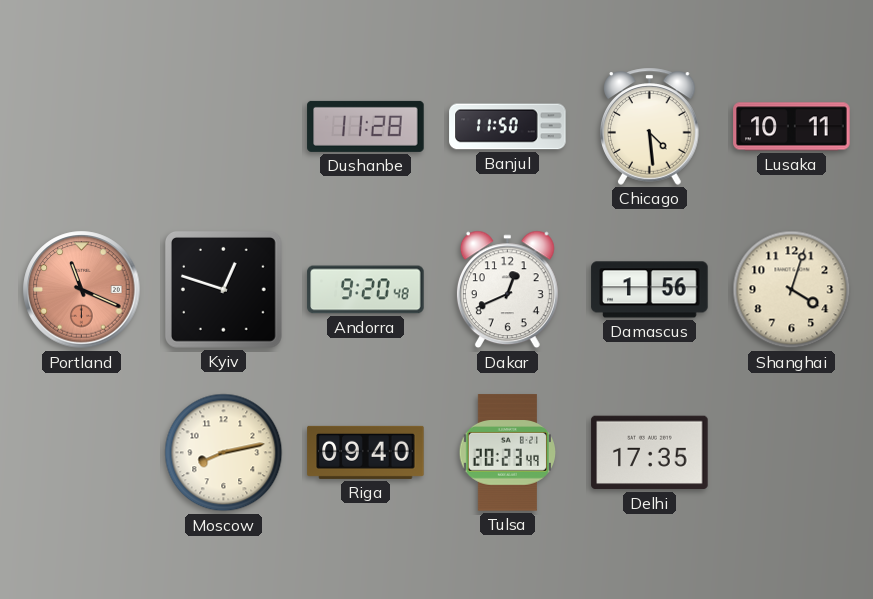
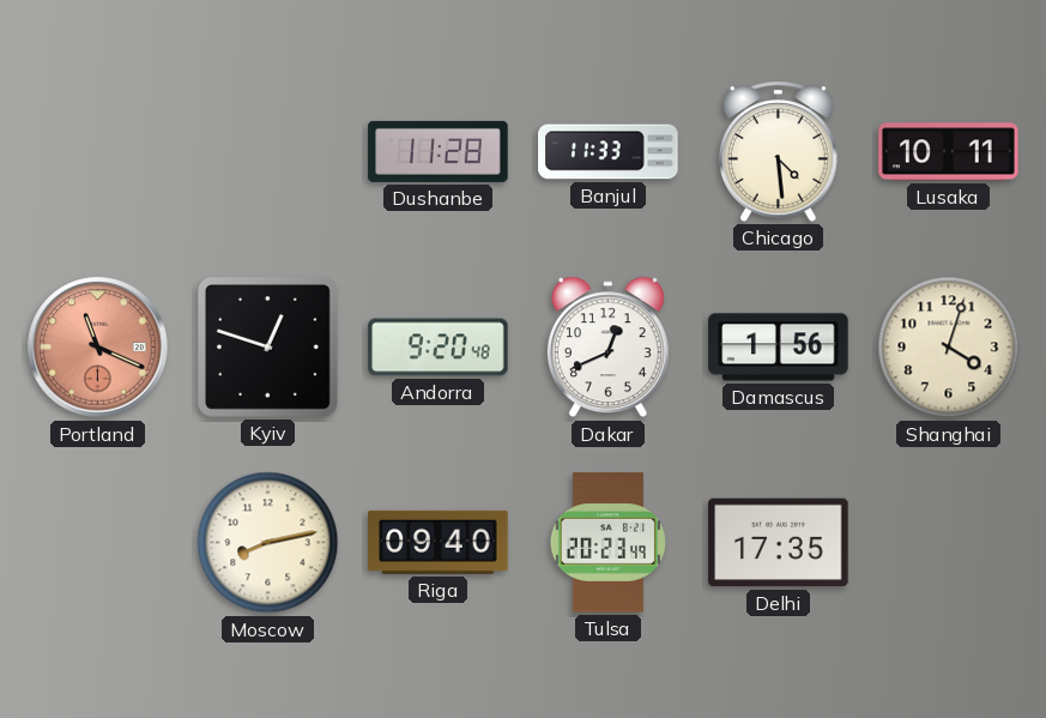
Banjul: 11:50 -> 11:33 (609, 152)
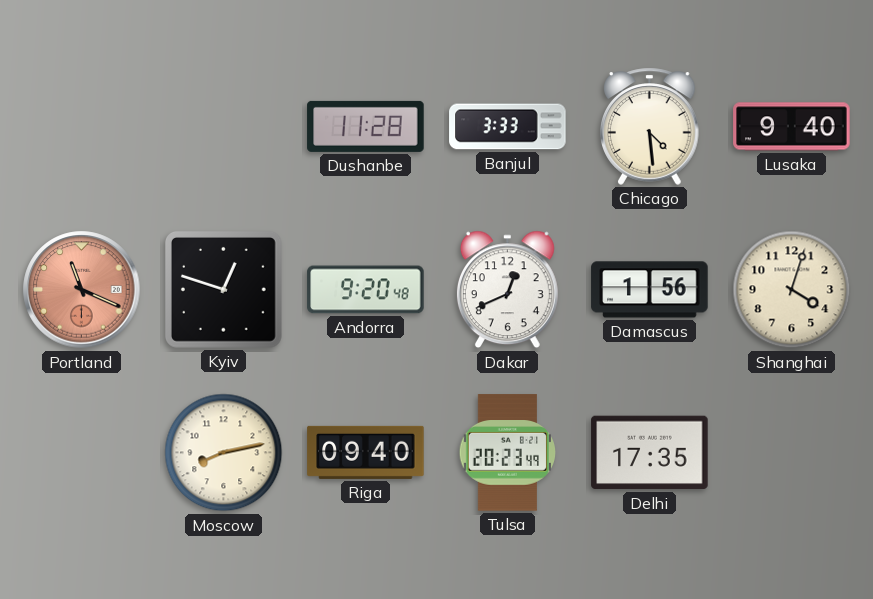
Banjul: 11:33 -> 3:33 (508, 127)
Lusaka: 10:11 -> 9:40 (792, 127)
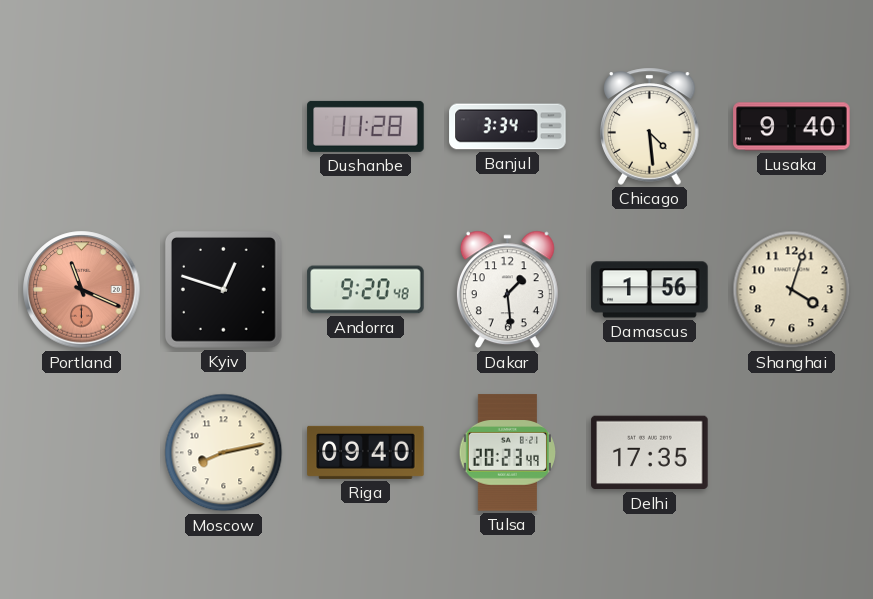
Banjul: 3:33 -> 3:34 (508, 127)
Dakar: 12:41 -> 1:29 (507, 290)
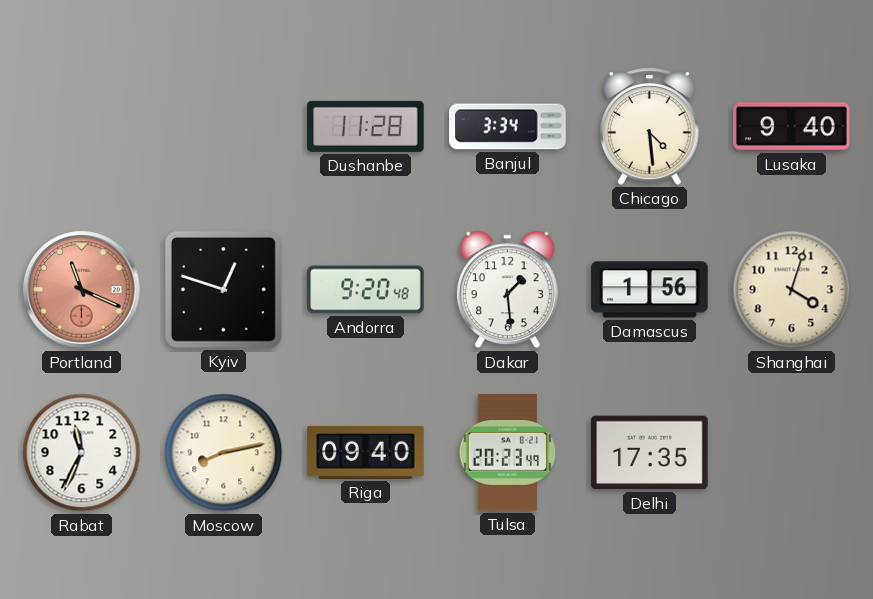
Rabat: none -> 11:34 (82, 453)
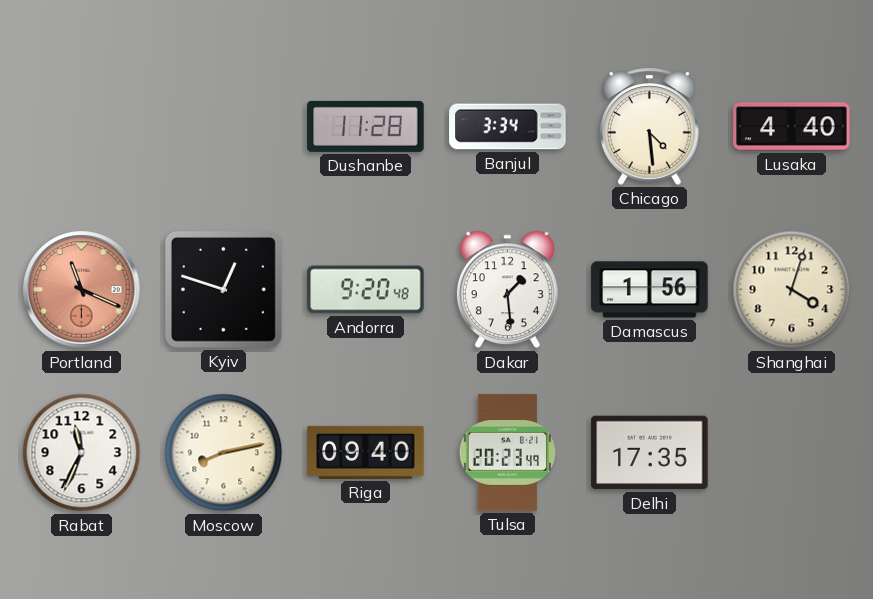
Lusaka: 9:40 -> 4:40 (792, 127)
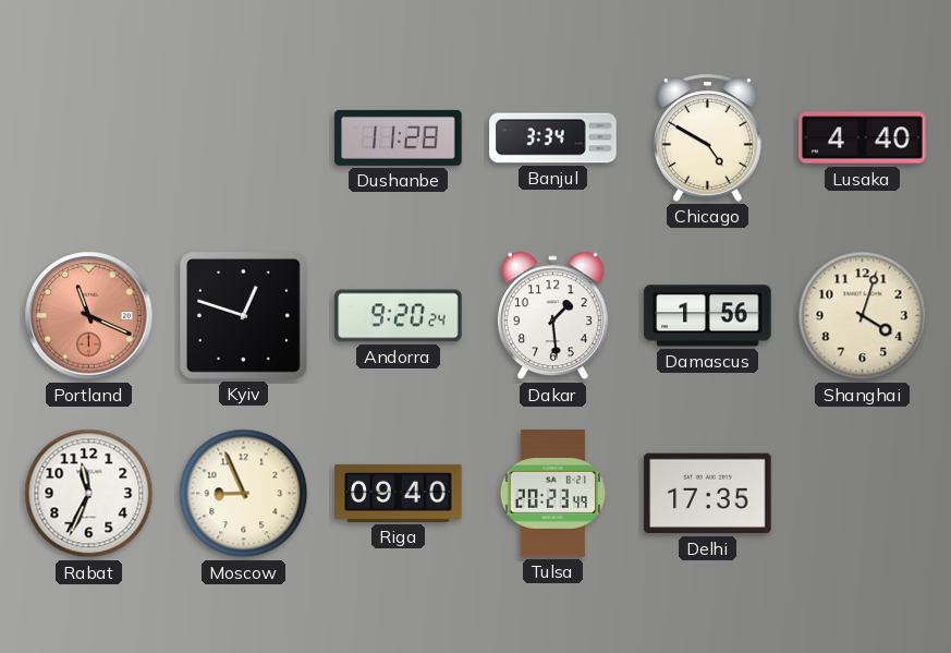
Chicago: 4:29 -> 4:50 (708, 137)
Andorra: 9:20:48 -> 9:20:24 (399, 316)
Moscow: 8:13 -> 8:56 (244, 494)
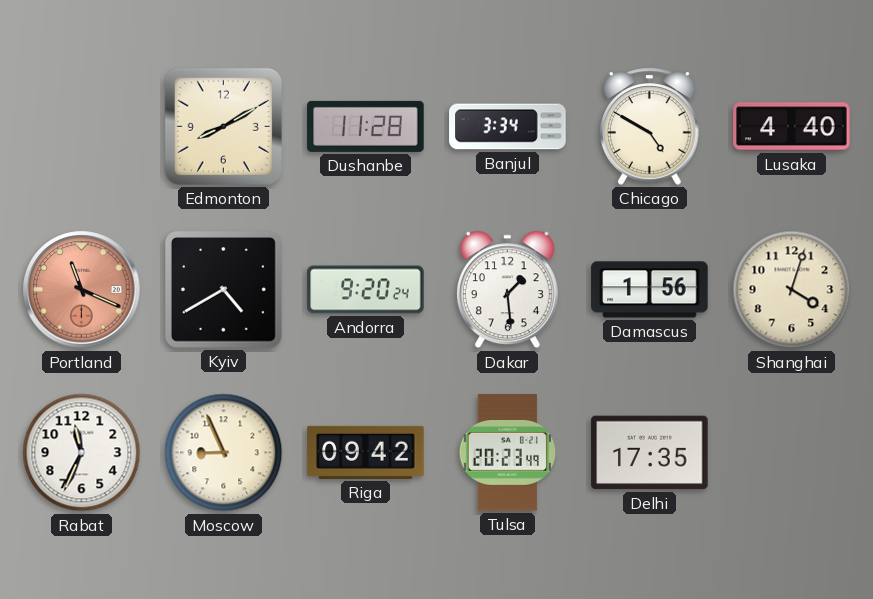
Edmonton: none -> 8:10 (223, 126)
Kyiv: 12:48 -> 4:40 (223, 289)
Riga: 09:40 -> 09:42 (366, 452)
